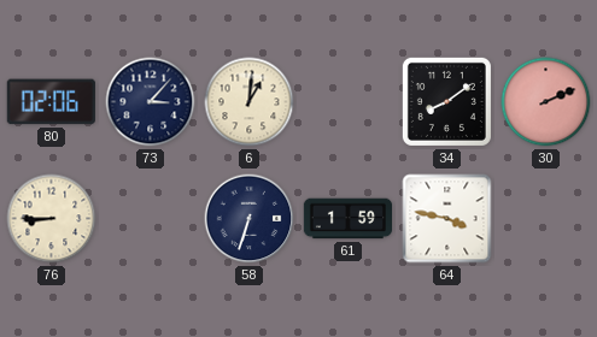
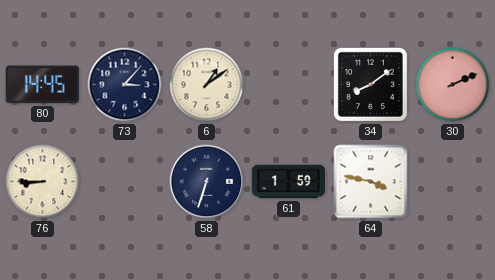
80: 02:06 -> 14:45 (42, 85)
6: 1:01 -> 1:09 (207, 85)
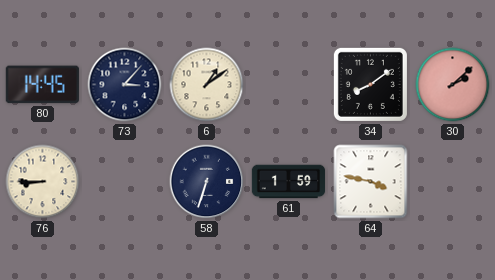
30: 2:11 -> 2:08 (453, 85)
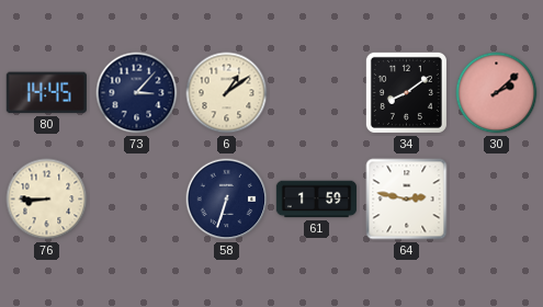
64: 3:47 -> 2:47 (407, 200)
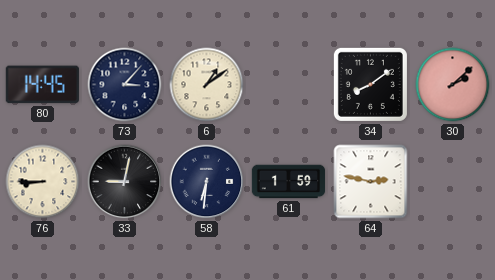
33: none -> 9:02 (125, 182)
58: 6:33 -> 6:31 (207, 182)
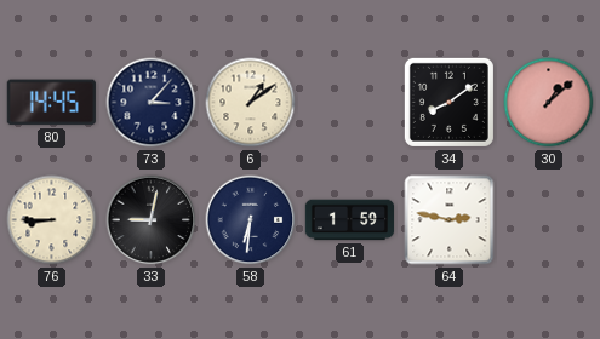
30: 2:08 -> 1:08 (549, 103)
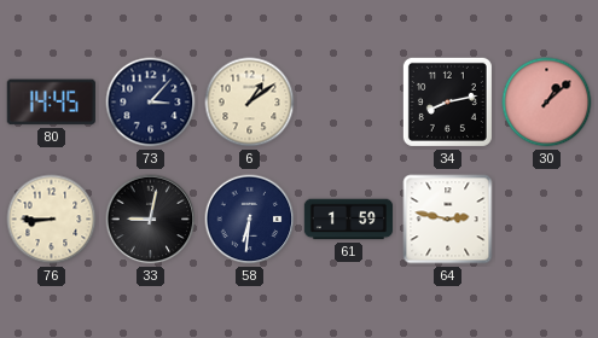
34: 8:09 -> 8:13 (447, 101)
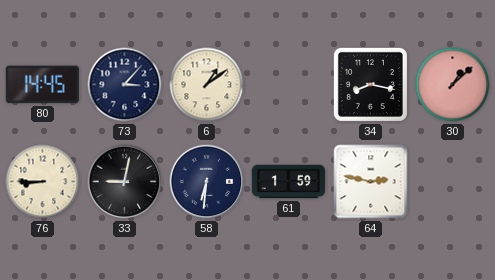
34: 8:13 -> 8:17 (370, 84)
